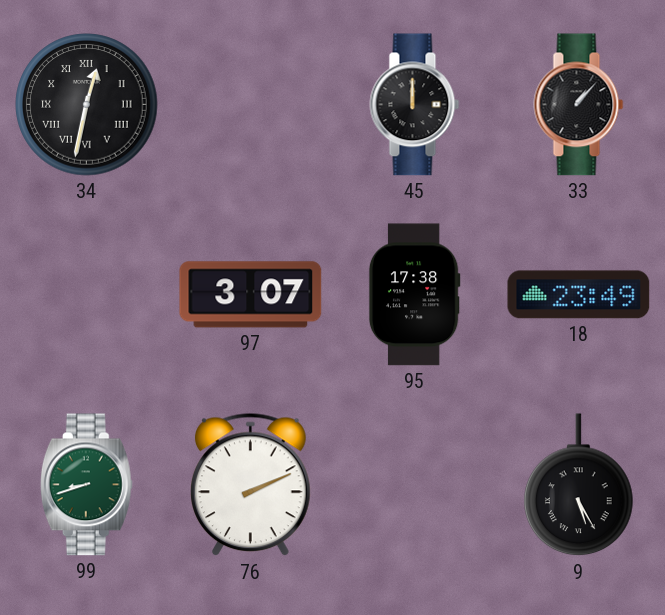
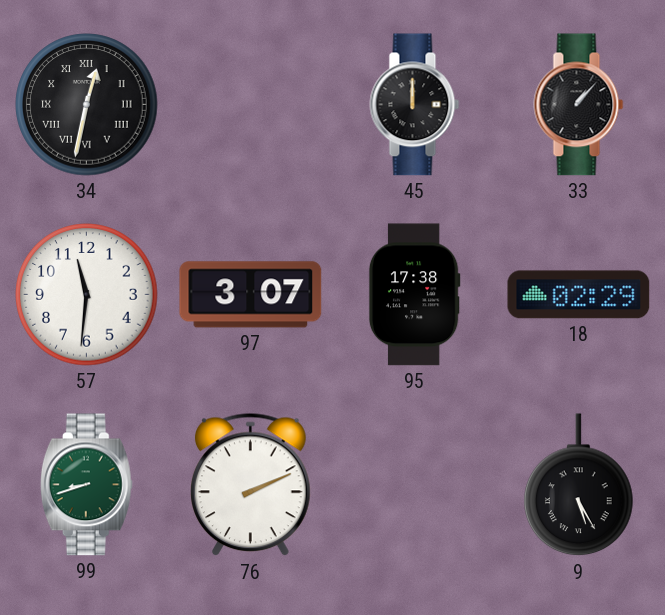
57: none -> 11:31 (87, 295)
18: 23:49 -> 02:29 (579, 295)
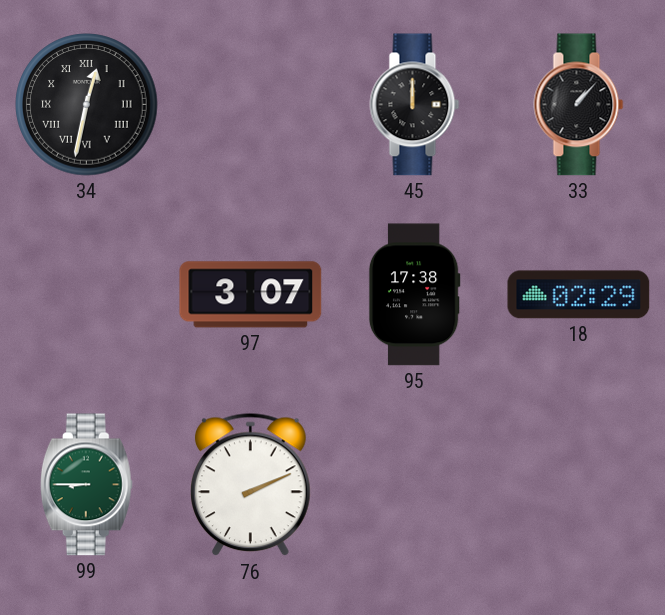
57: 11:31 -> none (87, 295)
99: 8:42 -> 8:45 (86, 485)
9: 5:25 -> none (579, 485)
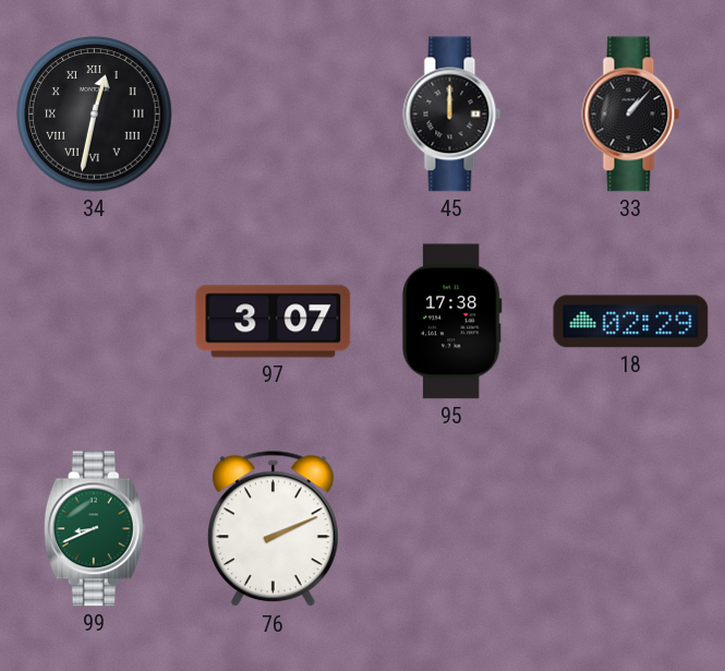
99: 8:45 -> 8:41 (94, 529)
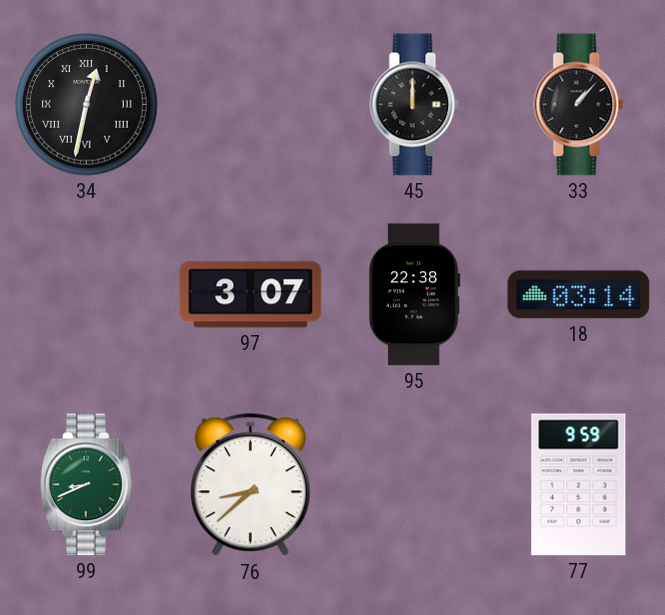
95: 17:38 -> 22:38 (414, 295)
18: 02:29 -> 03:14 (579, 295)
76: 2:11 -> 8:38 (251, 485)
77: none -> 9:59 (579, 485)
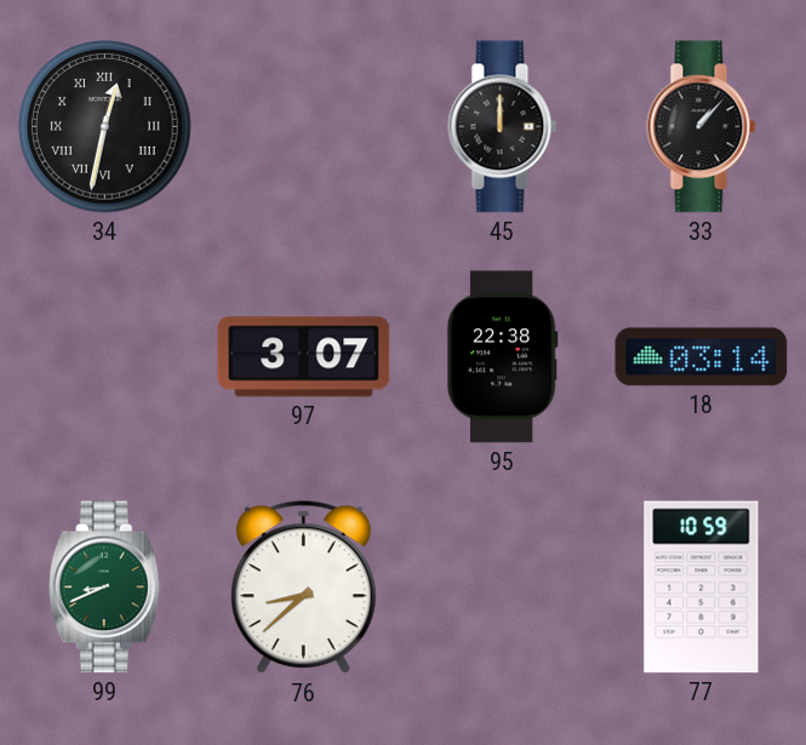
77: 9:59 -> 10:59 (702, 588)
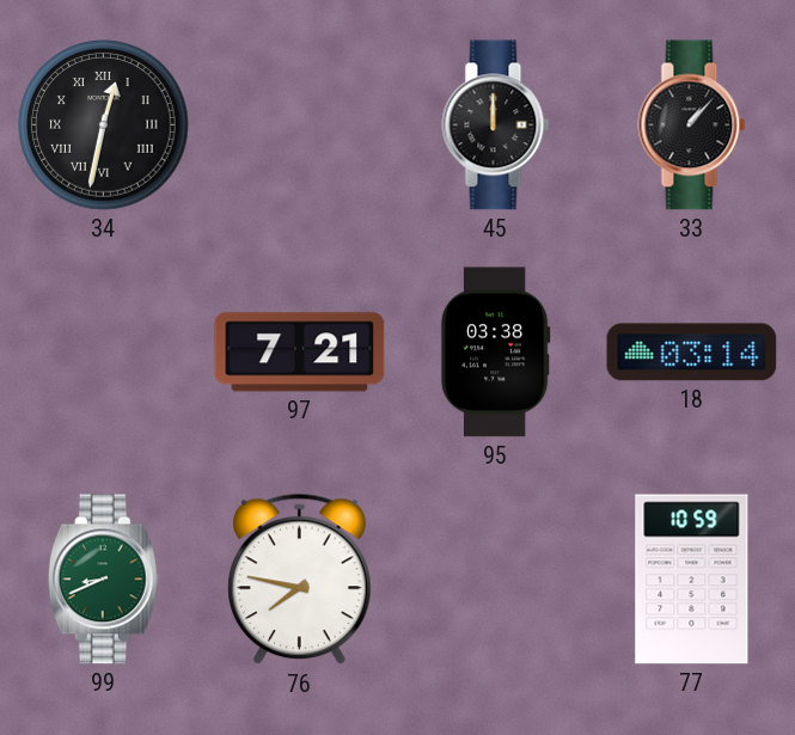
97: 3:07 -> 7:21 (300, 353)
95: 22:38 -> 03:38 (495, 353)
76: 8:38 -> 7:47 (300, 580)
